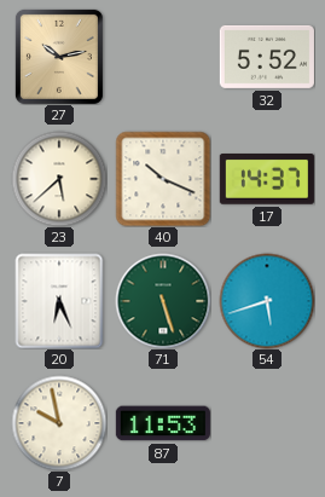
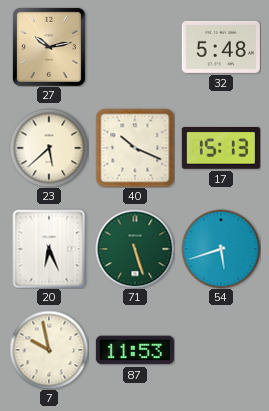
32: 5:52 -> 5:48 (221, 47)
17: 14:37 -> 15:13 (221, 149)
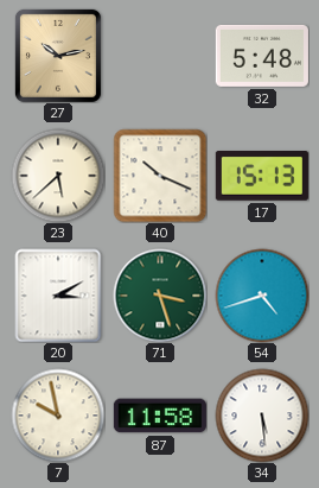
20: 6:26 -> 3:10 (58, 296)
71: 5:27 -> 3:27 (160, 296)
54: 5:42 -> 4:42 (262, 296)
87: 11:53 -> 11:58 (160, 416)
34: none -> 5:29 (262, 416)
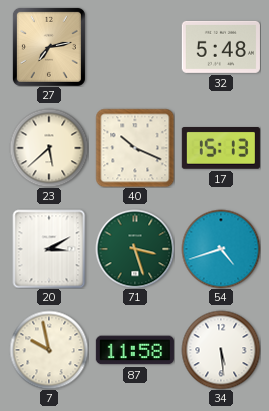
27: 10:13 -> 7:13 (49, 47)
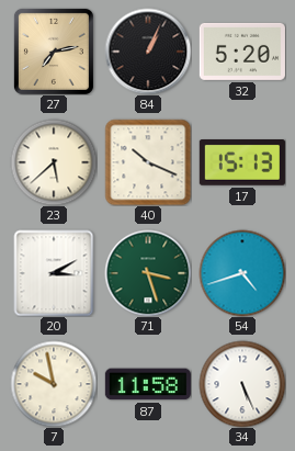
84: none -> 1:04 (148, 52)
32: 5:48 -> 5:20 (242, 52)
34: 5:29 -> 5:26 (242, 384)
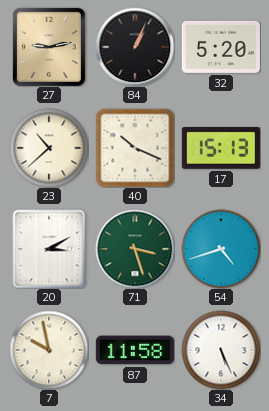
27: 7:13 -> 9:13 (49, 47)
23: 5:38 -> 10:38 (49, 148)
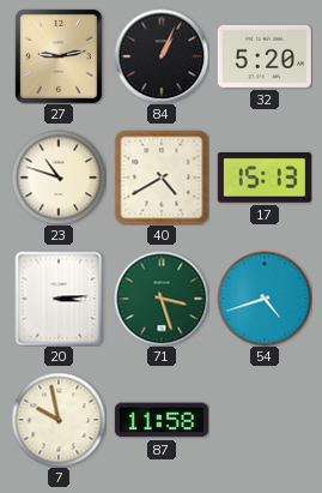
23: 10:38 -> 10:48 (59, 178)
40: 10:19 -> 4:40 (162, 178)
20: 3:10 -> 3:14 (59, 299)
34: 5:26 -> none (221, 350)
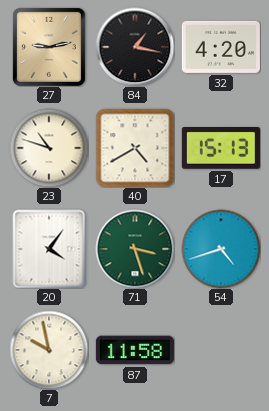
84: 1:04 -> 1:17 (135, 47)
32: 5:20 -> 4:20 (221, 47)
20: 3:14 -> 4:06 (49, 249)
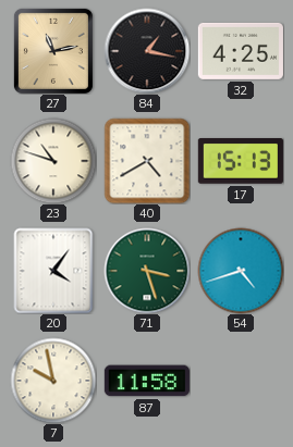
27: 9:13 -> 11:13 (53, 51)
32: 4:20 -> 4:25 (241, 51)
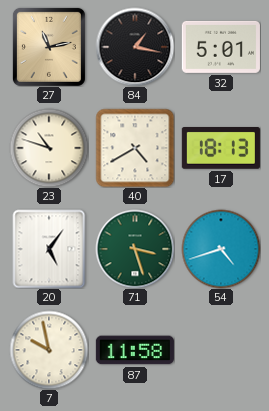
32: 4:25 -> 5:01 (221, 47)
17: 15:13 -> 18:13 (221, 149)
20: 4:06 -> 5:06 (49, 249)
